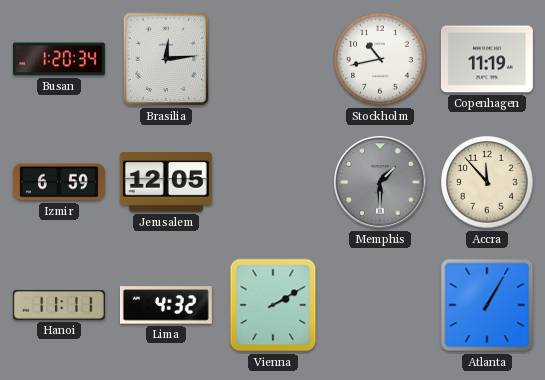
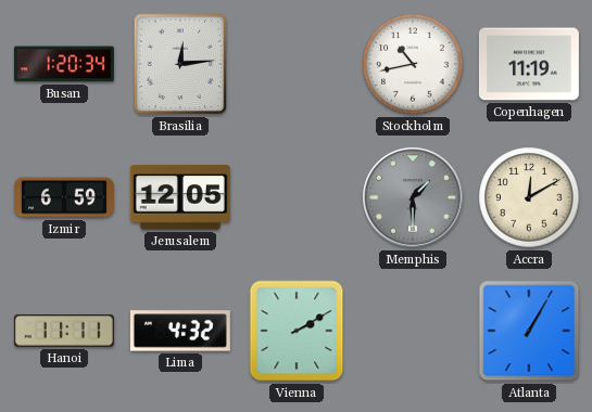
Accra: 11:53 -> 12:10 (529, 197)
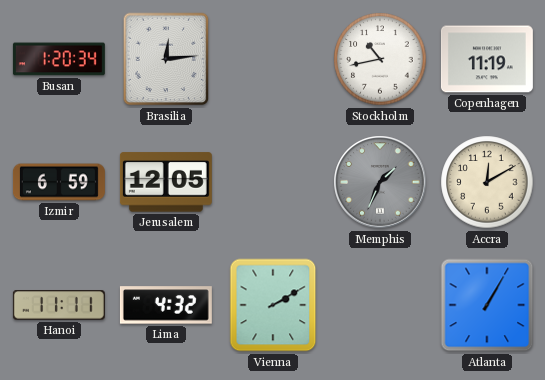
Memphis: 1:30 -> 1:34 (380, 182)
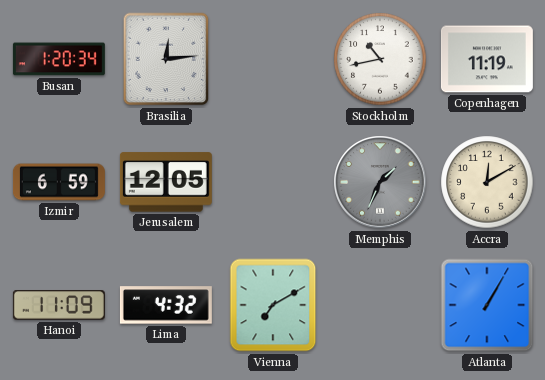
Hanoi: 11:11 -> 11:09 (59, 305)
Vienna: 2:10 -> 7:10 (273, 305)
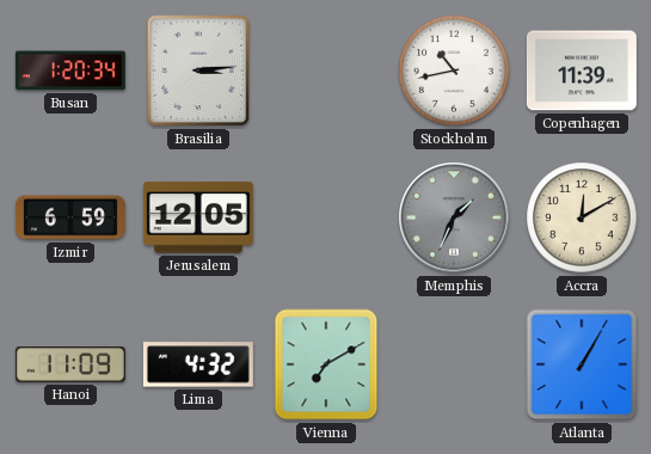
Brasilia: 12:14 -> 3:14 (198, 70)
Copenhagen: 11:19 -> 11:39 (582, 70)
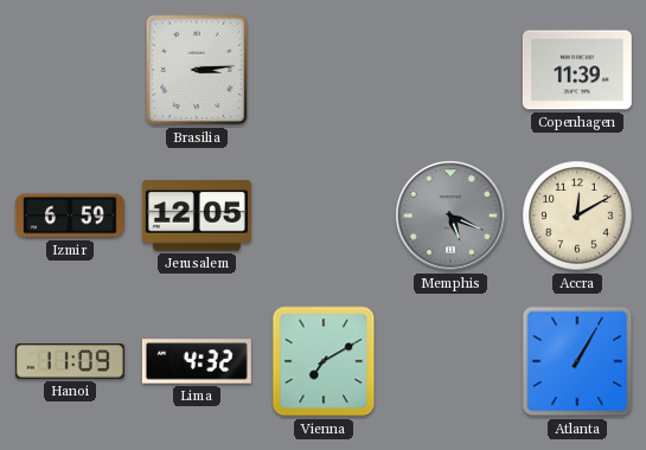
Busan: 1:20 -> none (70, 70)
Stockholm: 10:43 -> none (454, 70)
Memphis: 1:34 -> 5:19 (450, 216)
